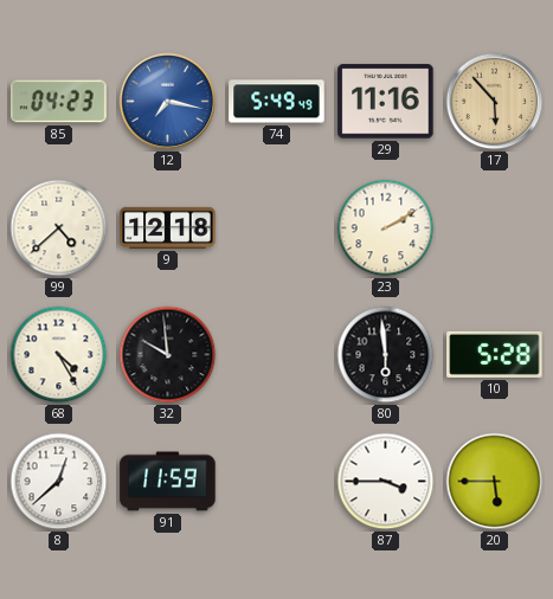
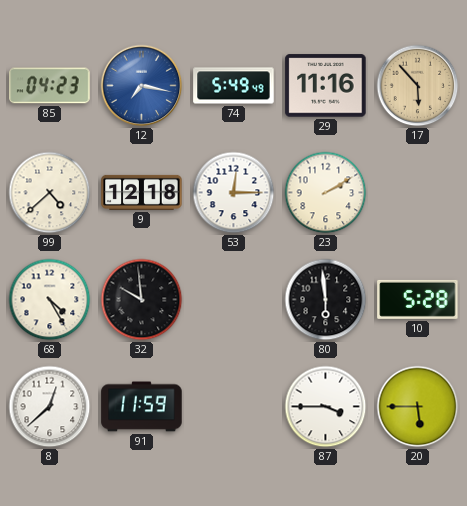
53: none -> 12:15 (234, 193)
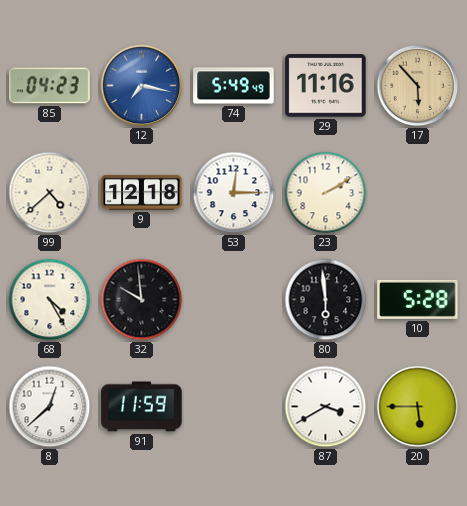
87: 3:45 -> 3:40 (326, 407)
